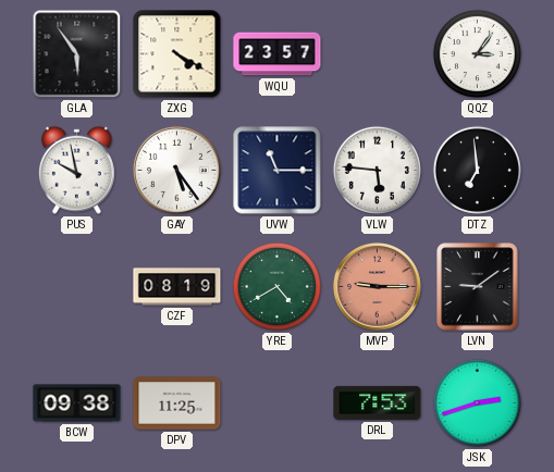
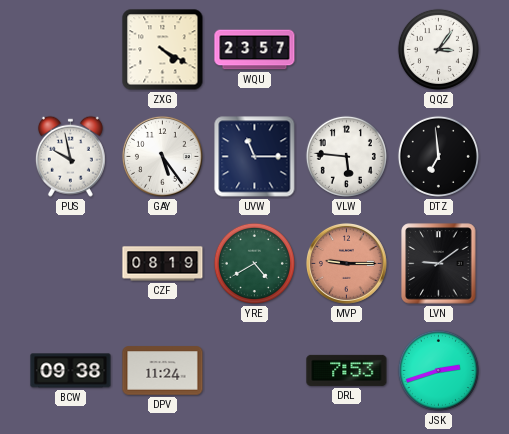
GLA: 5:54 -> none (77, 54)
DPV: 11:25 -> 11:24 (163, 371)
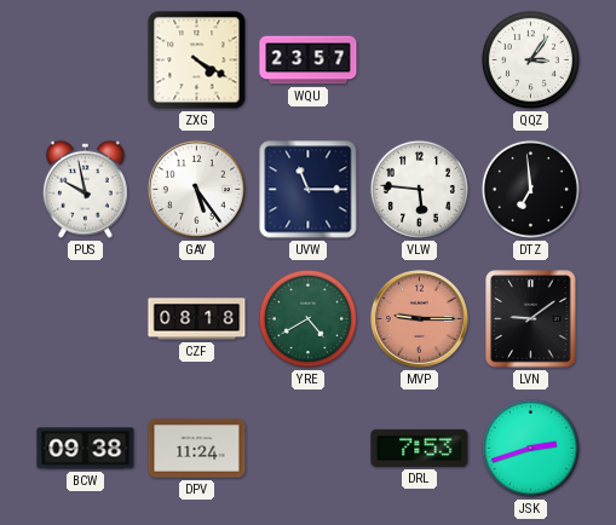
CZF: 08:19 -> 08:18 (197, 319)
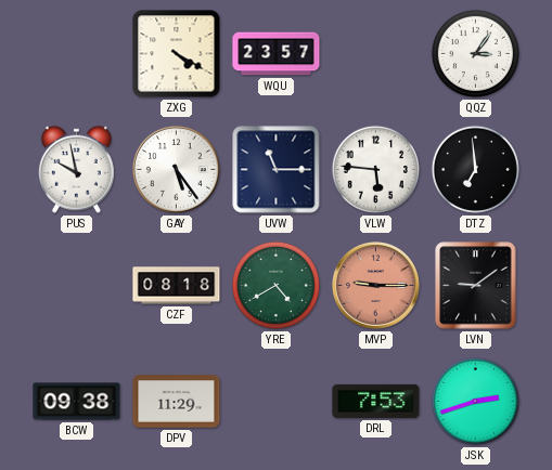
DPV: 11:24 -> 11:29 (177, 402)
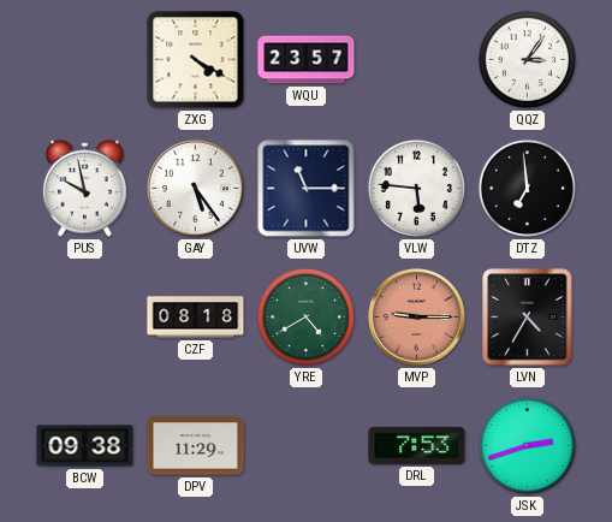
LVN: 9:09 -> 4:35 (528, 318)
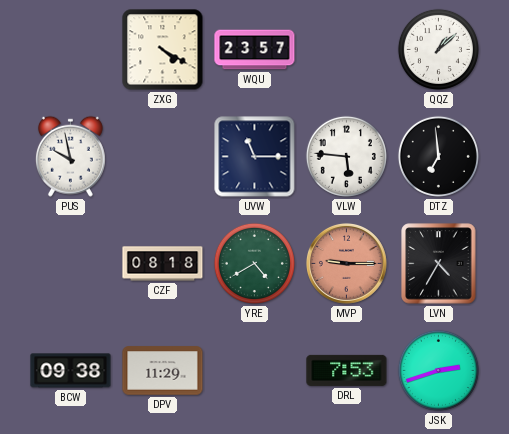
QQZ: 3:06 -> 1:08 (438, 49)
GAY: 5:24 -> none (195, 188)
